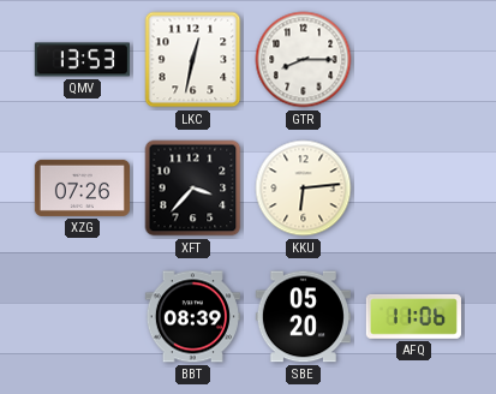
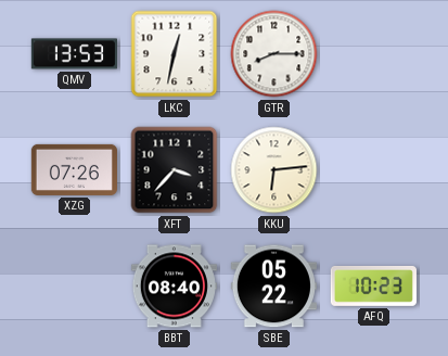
BBT: 08:39 -> 08:40 (174, 287)
SBE: 05:20 -> 05:22 (273, 287)
AFQ: 11:06 -> 10:23 (373, 287)
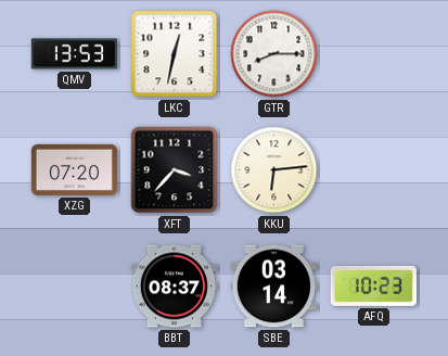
XZG: 07:26 -> 07:20 (74, 169)
BBT: 08:40 -> 08:37 (174, 287)
SBE: 05:22 -> 03:14 (273, 287)
